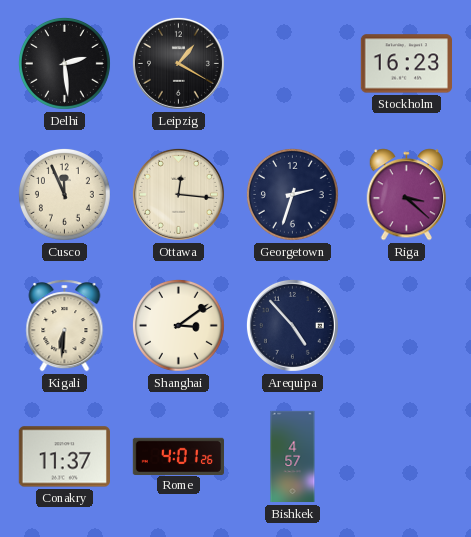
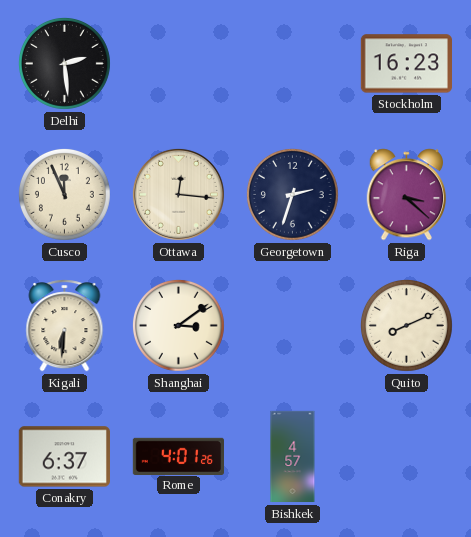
Leipzig: 1:20 -> none (178, 63)
Arequipa: 4:53 -> none (292, 325)
Quito: none -> 8:11 (406, 325)
Conakry: 11:37 -> 6:37 (64, 457)
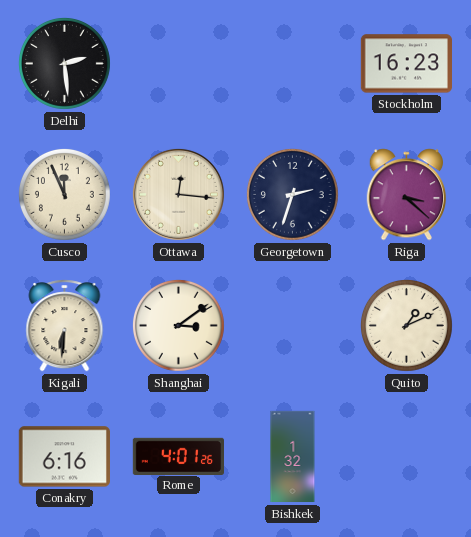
Quito: 8:11 -> 1:11 (406, 325)
Conakry: 6:37 -> 6:16 (64, 457)
Bishkek: 4:57 -> 1:32 (293, 457)
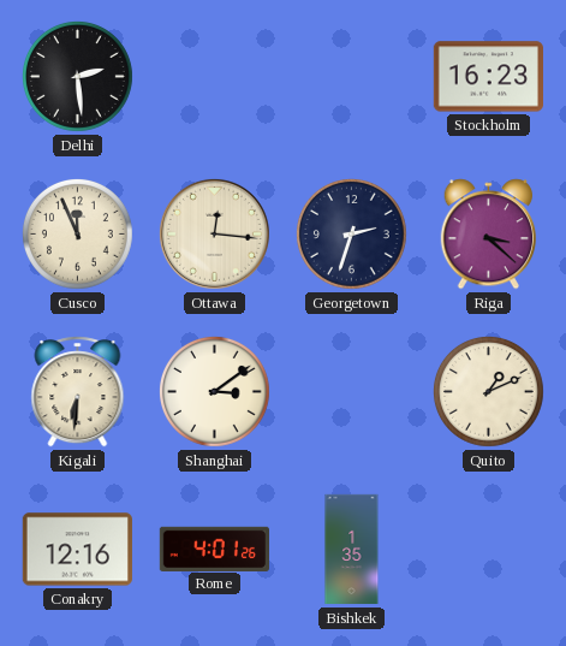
Conakry: 6:16 -> 12:16 (77, 550)
Bishkek: 1:32 -> 1:35 (352, 550)
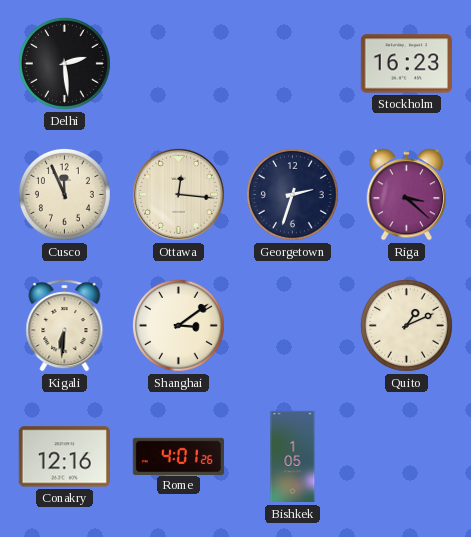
Bishkek: 1:35 -> 1:05 (293, 457)
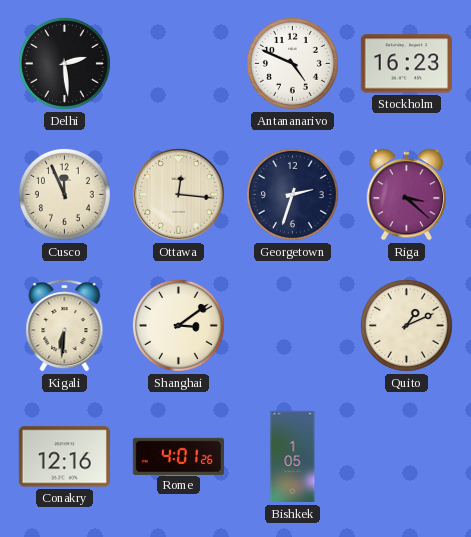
Antananarivo: none -> 4:49 (292, 63)
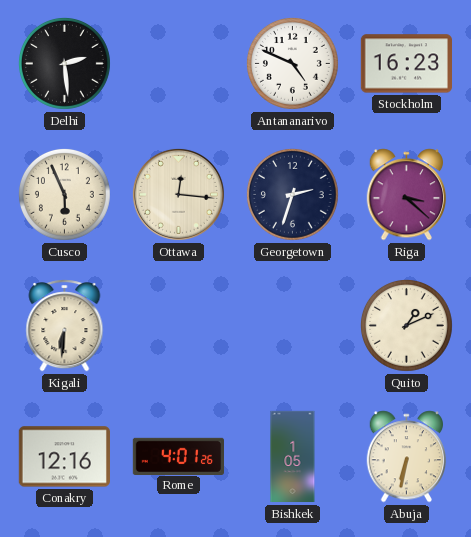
Cusco: 11:56 -> 5:56 (64, 194)
Shanghai: 3:09 -> none (178, 325)
Abuja: none -> 6:32 (407, 457)
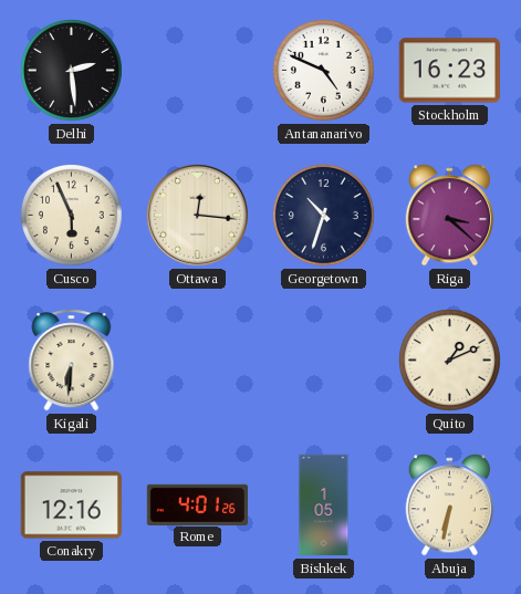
Georgetown: 2:33 -> 10:33 (323, 215)
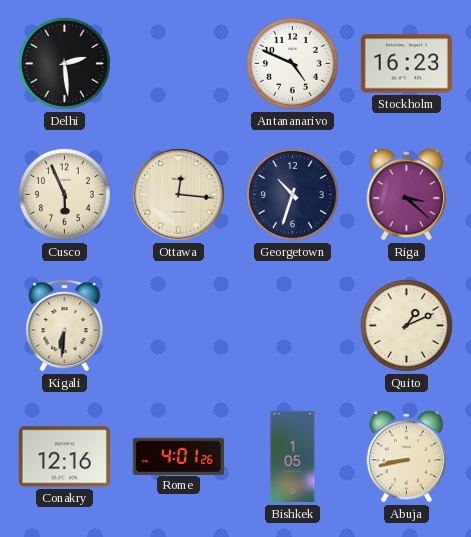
Abuja: 6:32 -> 8:43 (407, 457)
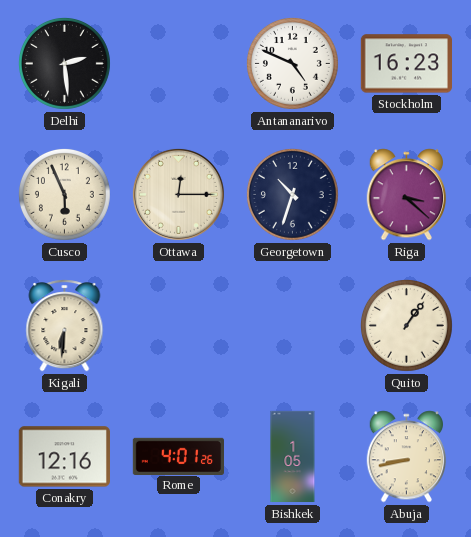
Ottawa: 12:16 -> 12:15 (178, 194)
Quito: 1:11 -> 1:06 (406, 325)
